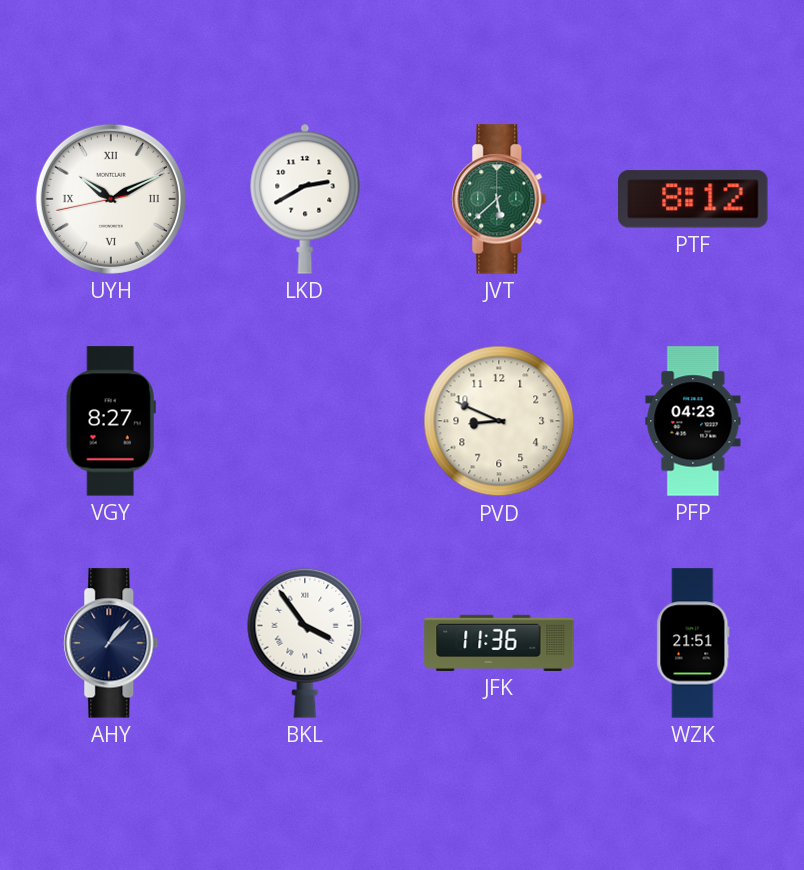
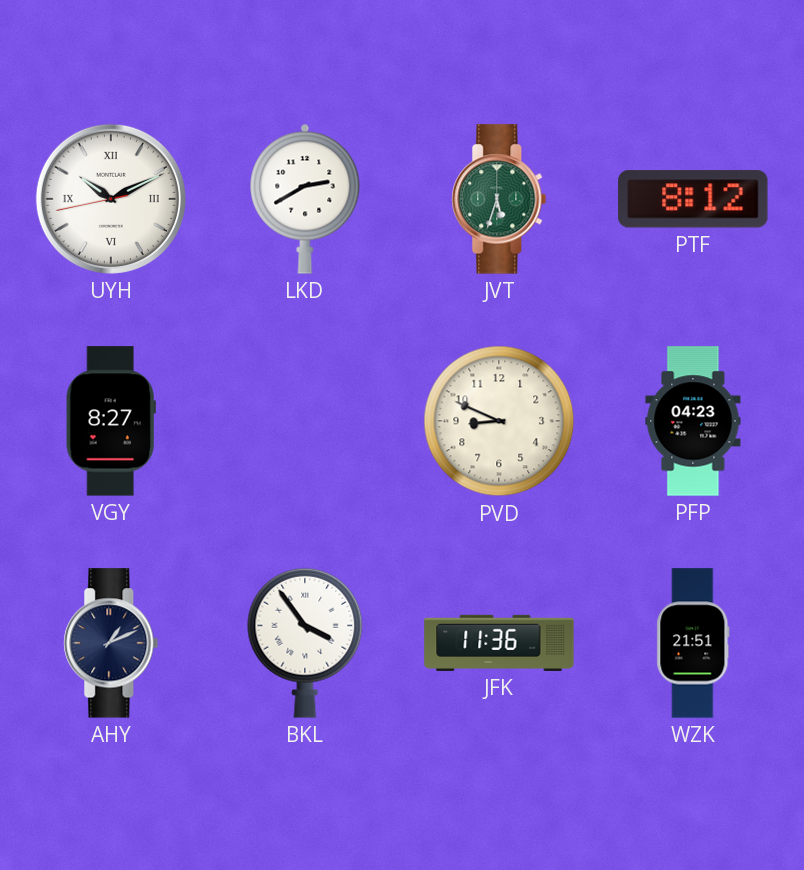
JVT: 5:38 -> 5:33 (499, 199)
AHY: 1:07 -> 1:11 (111, 643)
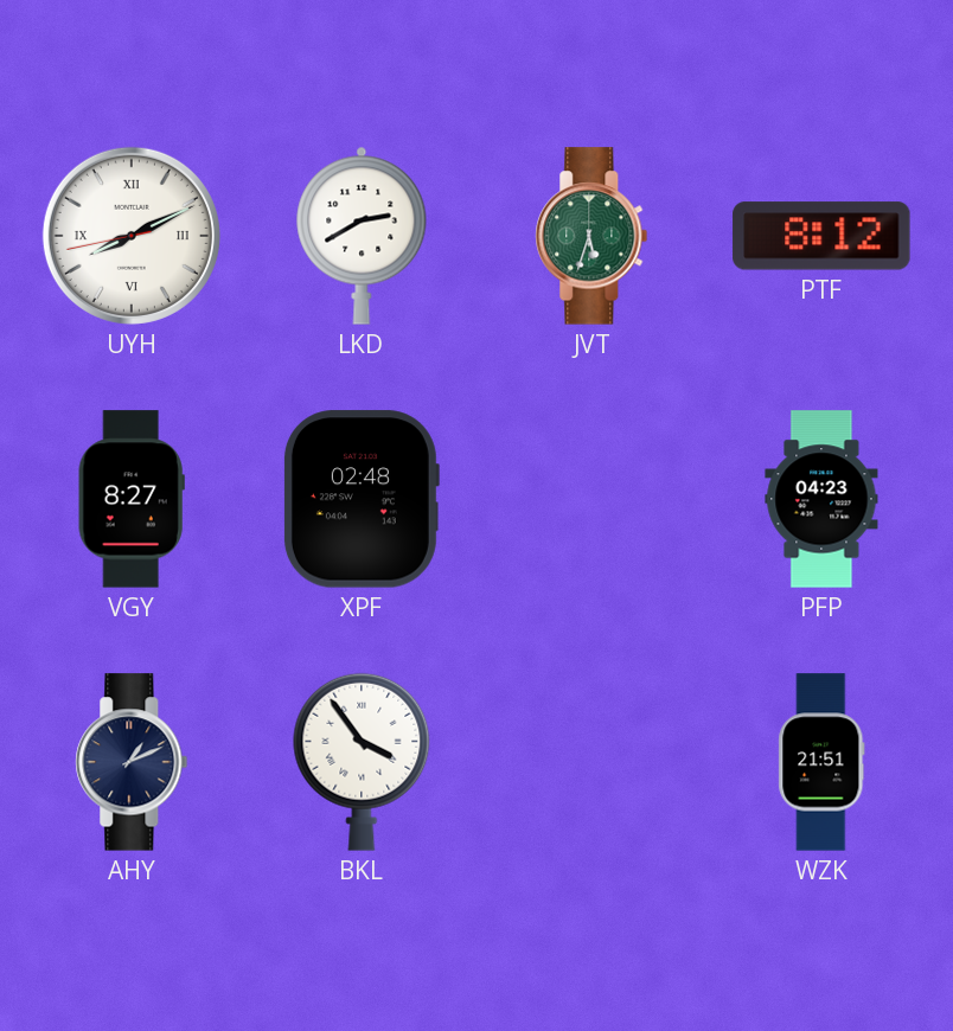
UYH: 10:10 -> 8:10 (132, 236)
XPF: none -> 02:48 (360, 499)
PVD: 8:49 -> none (499, 421)
JFK: 11:36 -> none (499, 643)
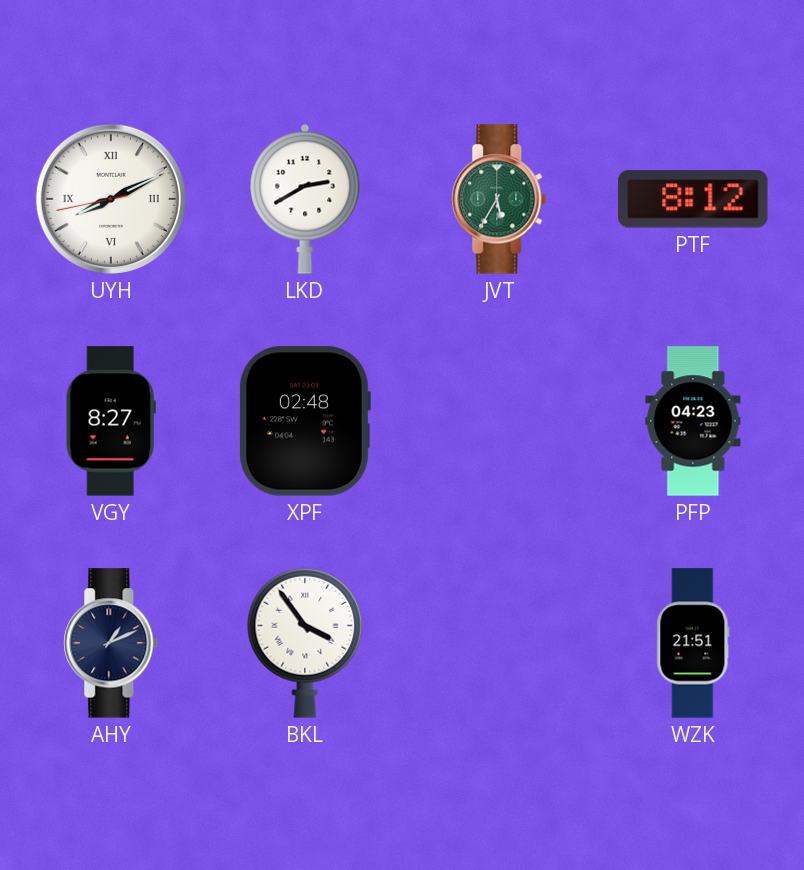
JVT: 5:33 -> 5:35 (499, 199)
